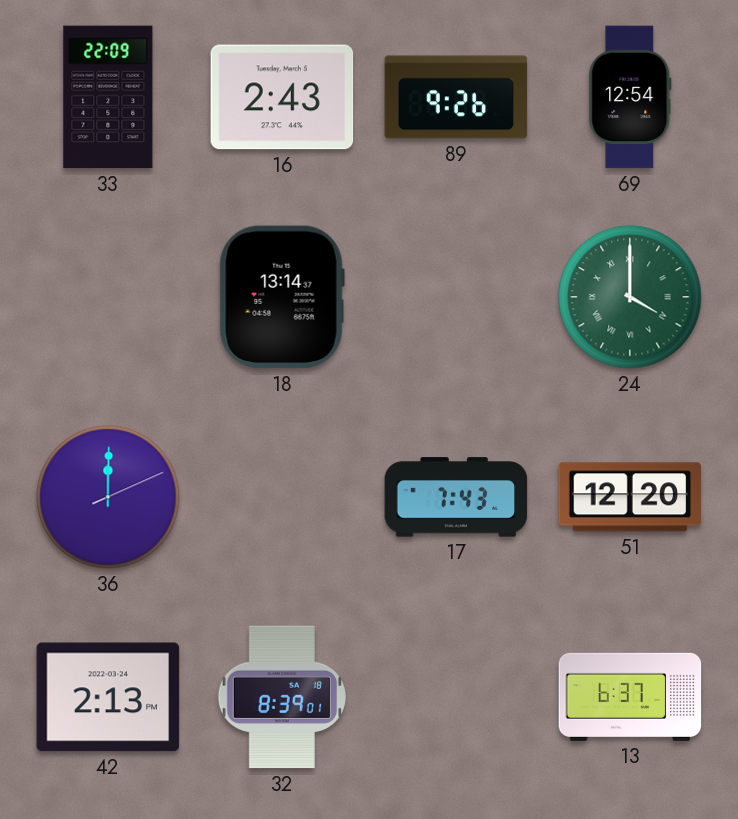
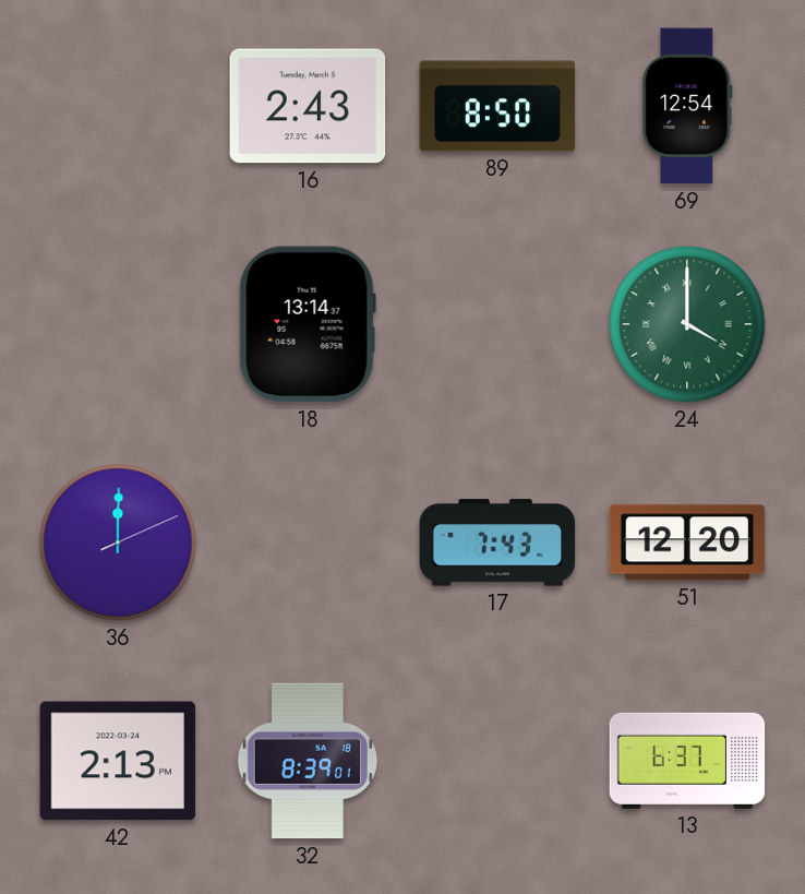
33: 22:09 -> none (108, 97)
89: 9:26 -> 8:50 (497, 106)
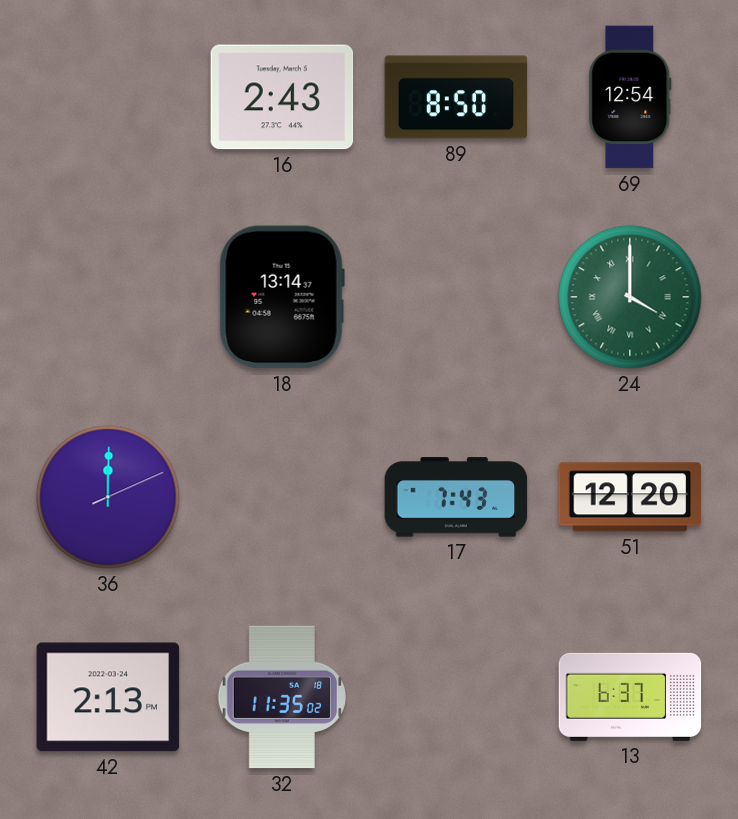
32: 8:39 -> 11:35 (282, 697)
